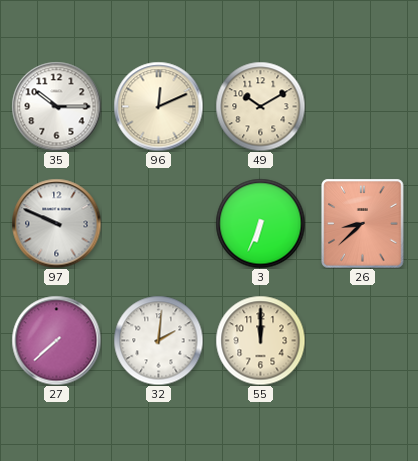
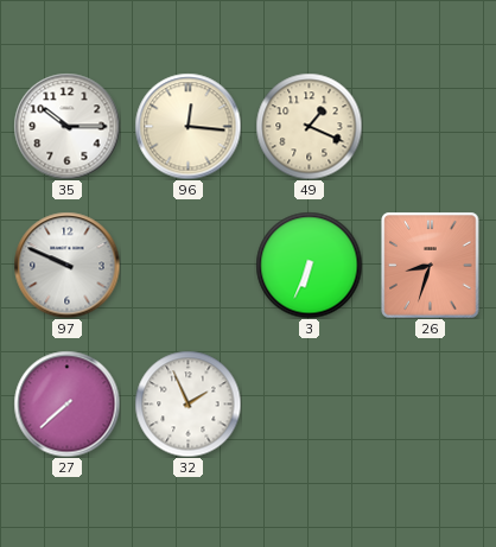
96: 12:11 -> 12:16 (187, 126)
49: 10:10 -> 1:19 (309, 126)
26: 8:38 -> 8:33 (431, 265)
32: 2:01 -> 1:56 (187, 403)
55: 12:00 -> none (260, 340)
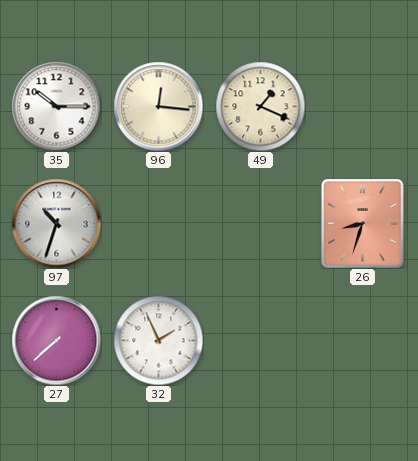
97: 9:49 -> 10:33 (56, 223)
3: 6:34 -> none (309, 265)
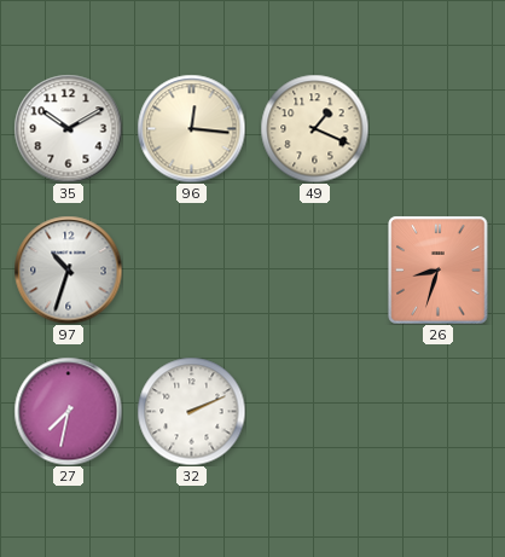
35: 10:15 -> 10:10 (68, 128)
27: 7:38 -> 7:32 (68, 411)
32: 1:56 -> 2:11 (191, 411)
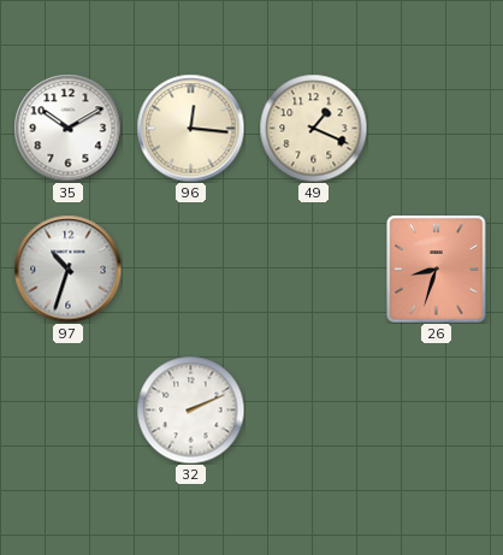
27: 7:32 -> none (68, 411)
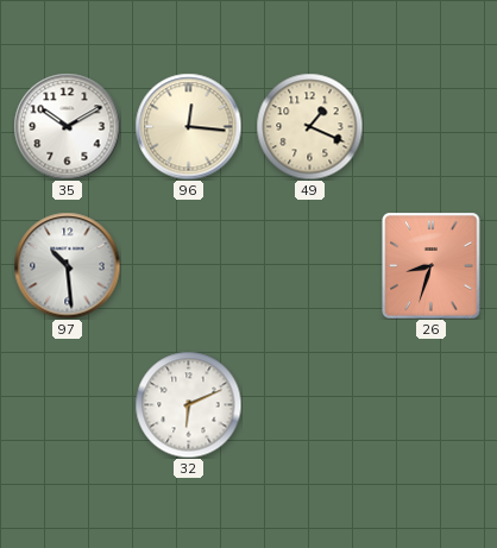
97: 10:33 -> 10:29 (67, 265)
32: 2:11 -> 6:11 (188, 404)
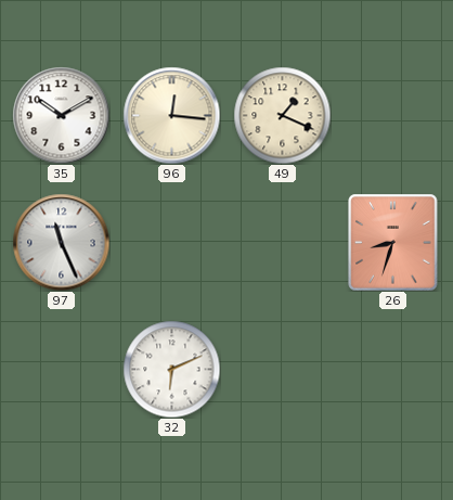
97: 10:29 -> 11:26 (61, 242)
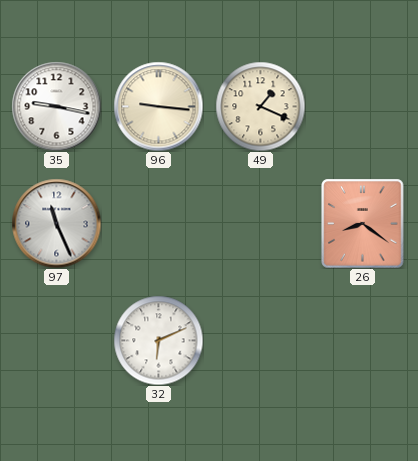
35: 10:10 -> 9:17 (56, 106)
96: 12:16 -> 9:16 (158, 106)
26: 8:33 -> 8:21 (363, 223)
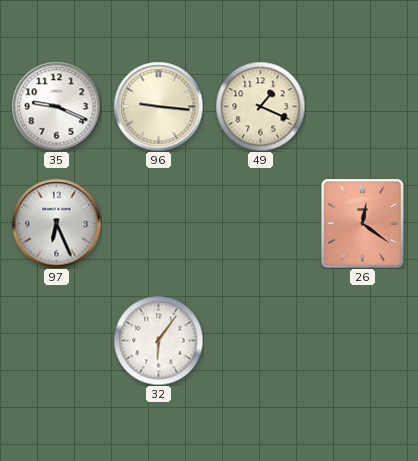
35: 9:17 -> 9:19 (56, 106)
97: 11:26 -> 6:26 (56, 223)
26: 8:21 -> 12:21 (363, 223)
32: 6:11 -> 6:06 (158, 340)
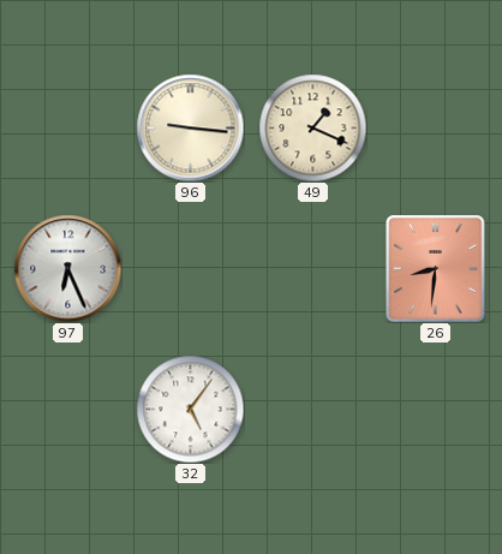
35: 9:19 -> none (56, 106)
26: 12:21 -> 8:31 (436, 268)
32: 6:06 -> 5:06 (190, 409)
